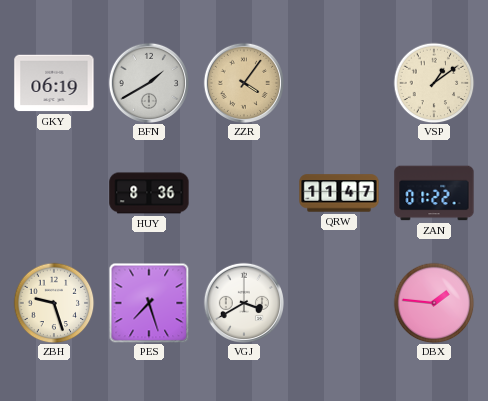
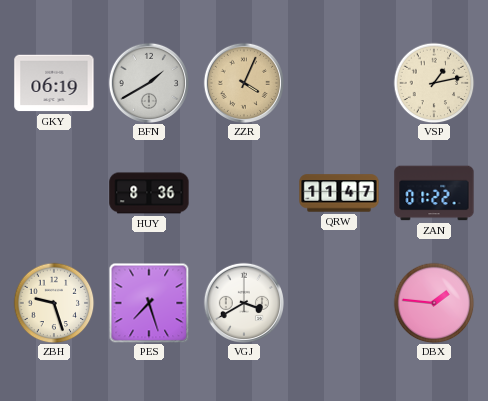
ZZR: 4:06 -> 4:04 (244, 83)
VSP: 1:09 -> 1:13 (434, 83)
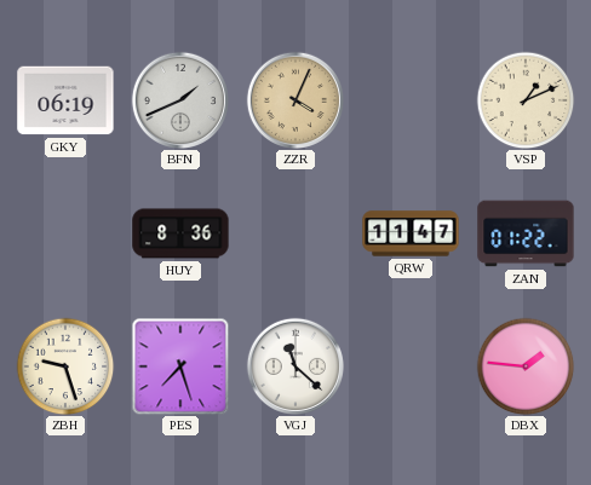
BFN: 1:40 -> 1:41 (180, 100)
VSP: 1:13 -> 1:11 (526, 100)
VGJ: 3:40 -> 11:22 (295, 366)
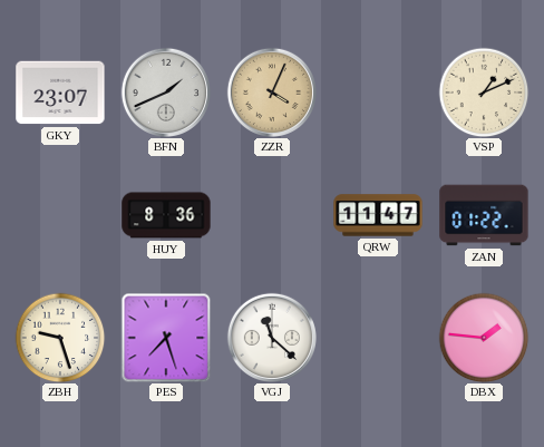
GKY: 06:19 -> 23:07 (60, 93)
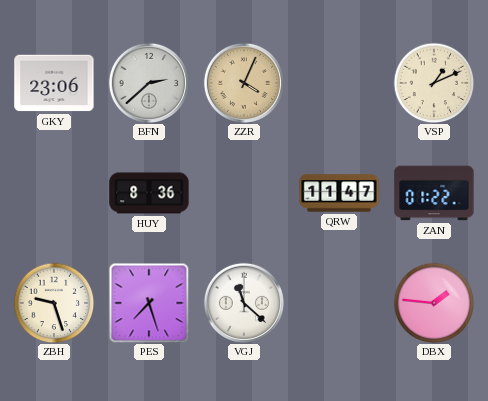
GKY: 23:07 -> 23:06 (54, 83)
BFN: 1:41 -> 2:38 (149, 83)
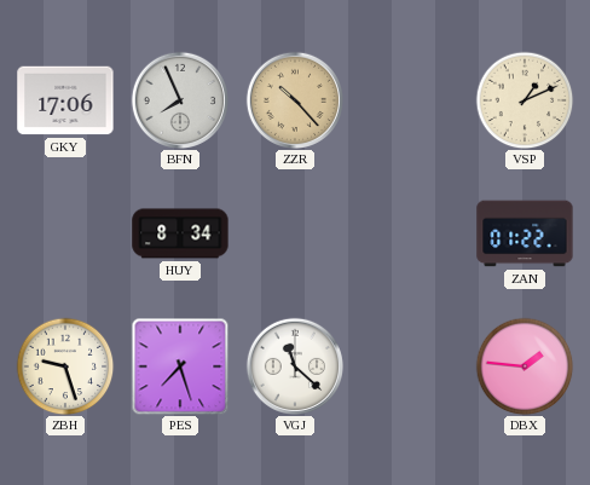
GKY: 23:06 -> 17:06 (65, 100)
BFN: 2:38 -> 7:56 (180, 100)
ZZR: 4:04 -> 10:23 (295, 100)
HUY: 8:36 -> 8:34 (180, 233)
QRW: 11:47 -> none (339, 193)
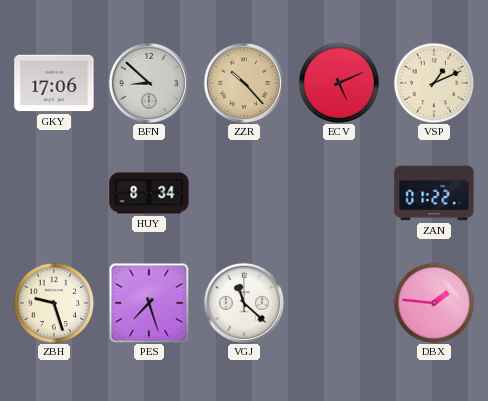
BFN: 7:56 -> 8:52 (149, 83)
ECV: none -> 5:11 (339, 83)
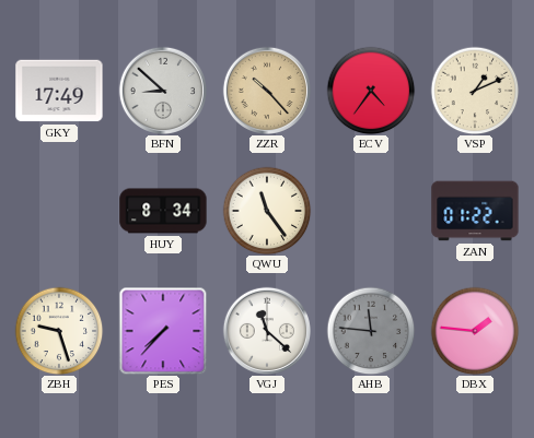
GKY: 17:06 -> 17:49 (59, 91)
ECV: 5:11 -> 4:36 (371, 91)
QWU: none -> 11:24 (267, 211)
PES: 7:27 -> 7:37 (163, 331)
AHB: none -> 11:46 (371, 331)
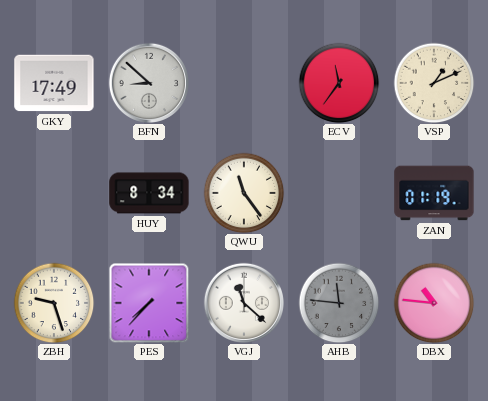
ZZR: 10:23 -> none (267, 91)
ECV: 4:36 -> 11:36 (339, 83)
ZAN: 01:22 -> 01:19 (434, 193)
DBX: 1:46 -> 10:46 (434, 303)
